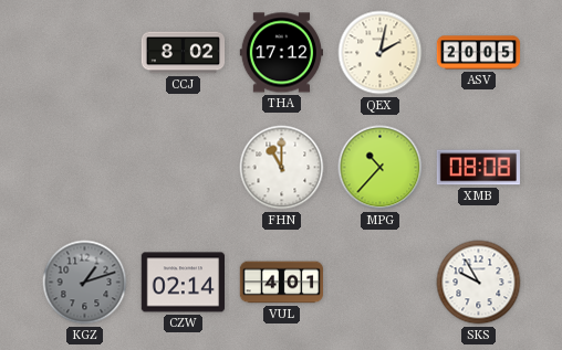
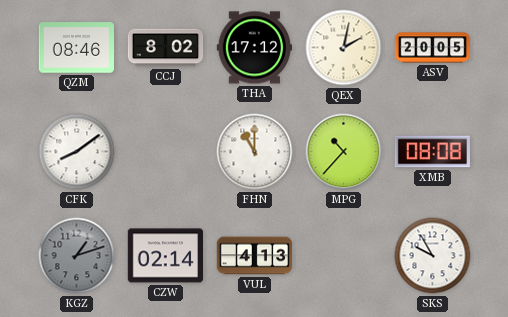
QZM: none -> 08:46 (76, 48)
CFK: none -> 8:09 (77, 152)
VUL: 4:01 -> 4:13 (255, 256)
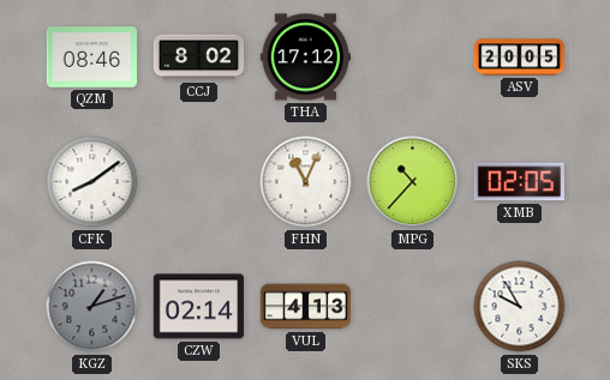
QEX: 2:02 -> none (344, 48)
FHN: 11:00 -> 11:04 (306, 182)
XMB: 08:08 -> 02:05 (519, 182)
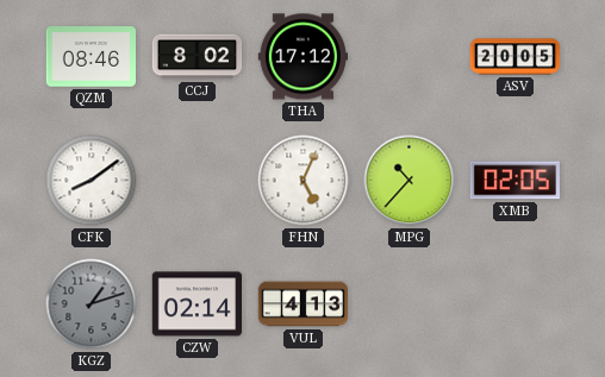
FHN: 11:04 -> 5:04 (304, 181)
SKS: 9:55 -> none (520, 307)
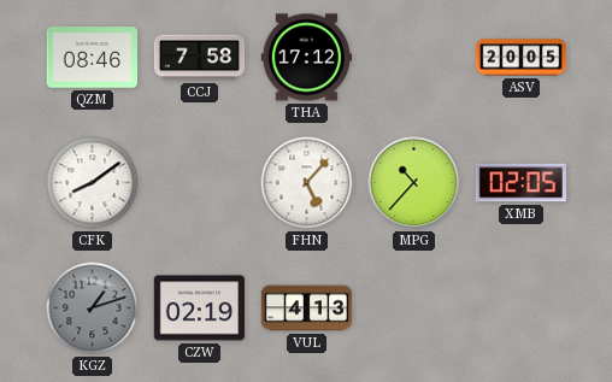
CCJ: 8:02 -> 7:58 (200, 58)
FHN: 5:04 -> 5:07 (307, 183)
CZW: 02:14 -> 02:19 (199, 308)
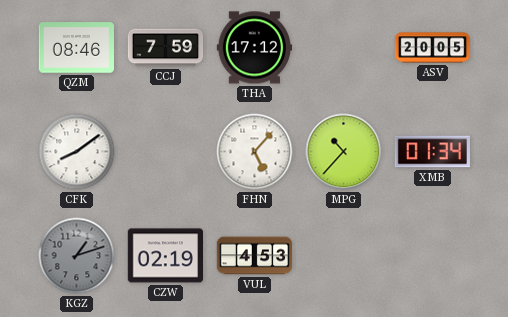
CCJ: 7:58 -> 7:59 (166, 48)
XMB: 02:05 -> 01:34 (432, 152)
VUL: 4:13 -> 4:53 (255, 256)
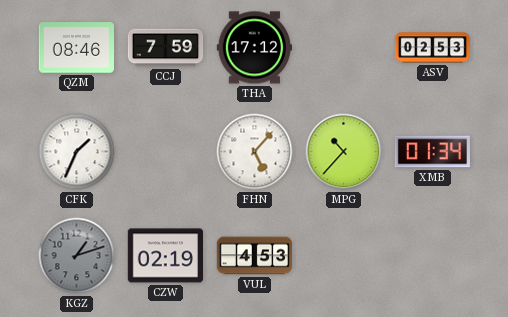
ASV: 20:05 -> 02:53 (433, 48)
CFK: 8:09 -> 1:34 (77, 152)
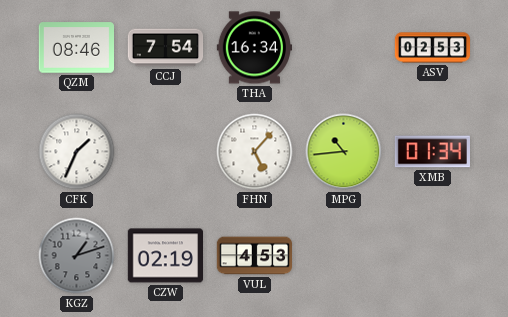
CCJ: 7:59 -> 7:54 (166, 48)
THA: 17:12 -> 16:34 (254, 48)
MPG: 10:37 -> 10:44 (344, 152)
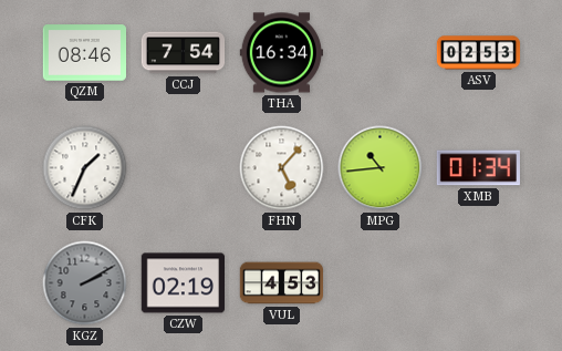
KGZ: 1:12 -> 2:10 (85, 283)
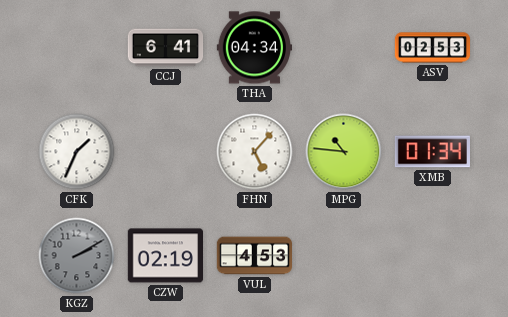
QZM: 08:46 -> none (84, 53)
CCJ: 7:54 -> 6:41 (166, 48)
THA: 16:34 -> 04:34 (254, 48)
MPG: 10:44 -> 10:46 (344, 152)
